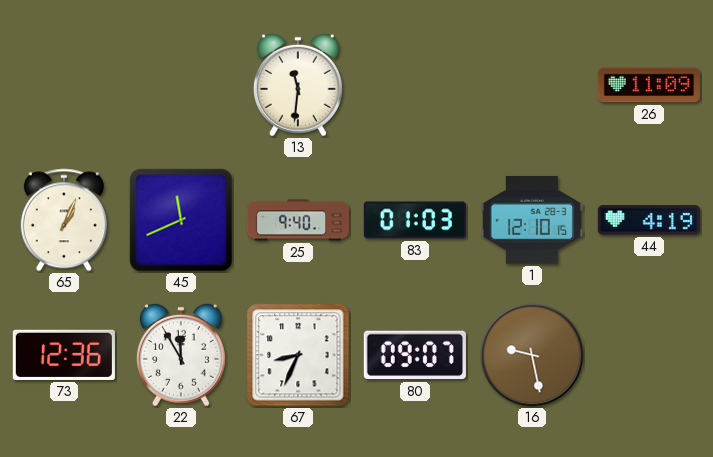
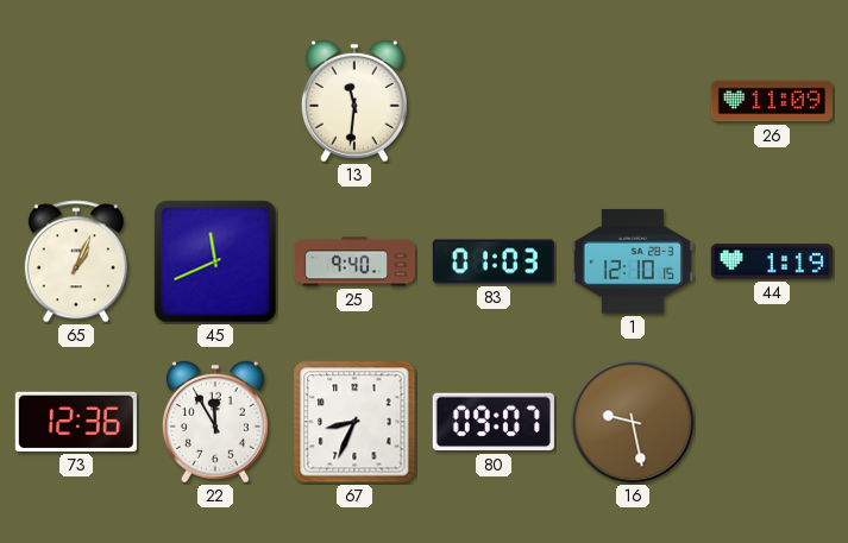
44: 4:19 -> 1:19 (772, 261)
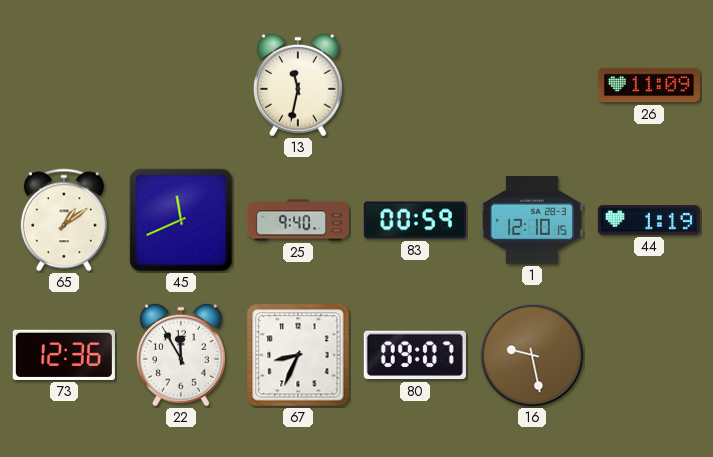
13: 11:31 -> 11:32 (298, 85)
65: 1:04 -> 1:09 (64, 220)
83: 01:03 -> 00:59 (415, 220)
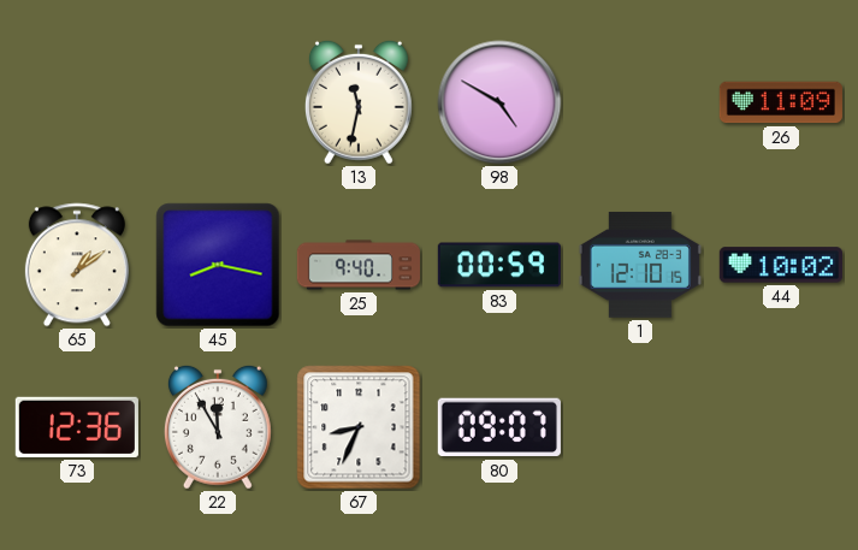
98: none -> 4:50 (499, 102)
45: 11:41 -> 8:17 (218, 265)
44: 1:19 -> 10:02 (781, 265)
16: 9:28 -> none (532, 355)
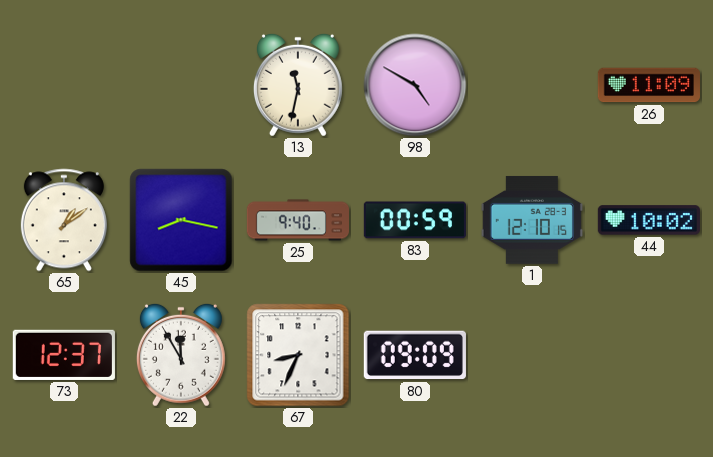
73: 12:36 -> 12:37 (64, 355)
80: 09:07 -> 09:09 (415, 355)
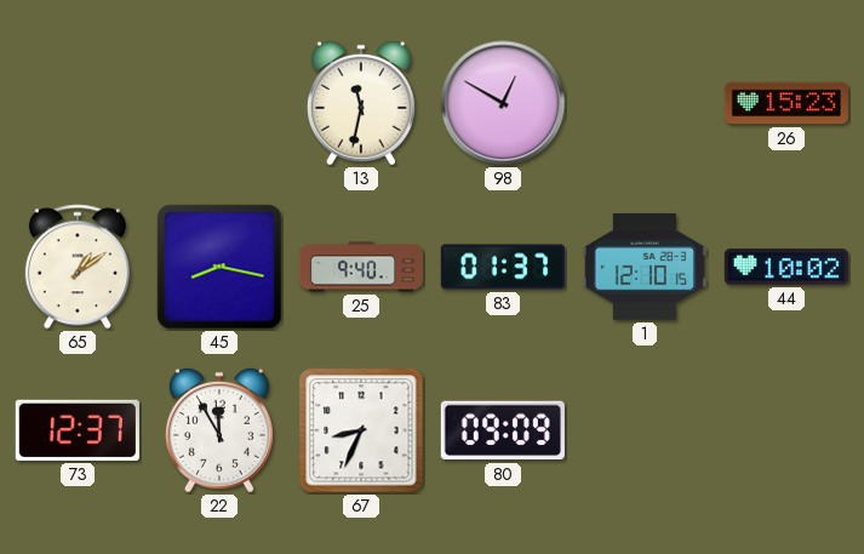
98: 4:50 -> 12:50 (503, 103)
26: 11:09 -> 15:23 (786, 103)
83: 00:59 -> 01:37 (503, 267)
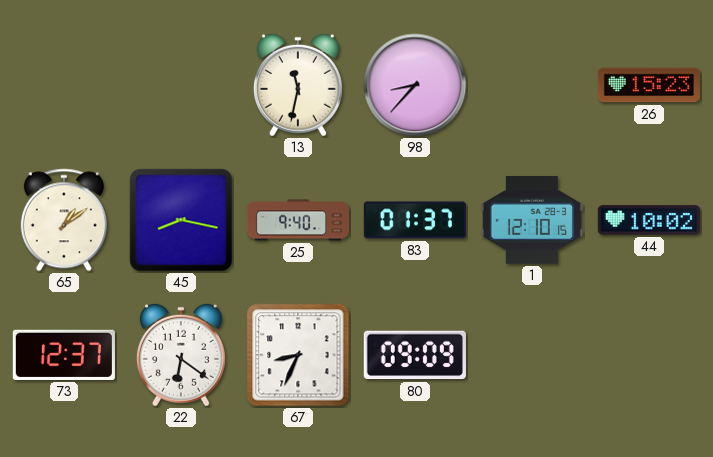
98: 12:50 -> 8:37 (415, 85)
22: 11:55 -> 6:21 (181, 355)
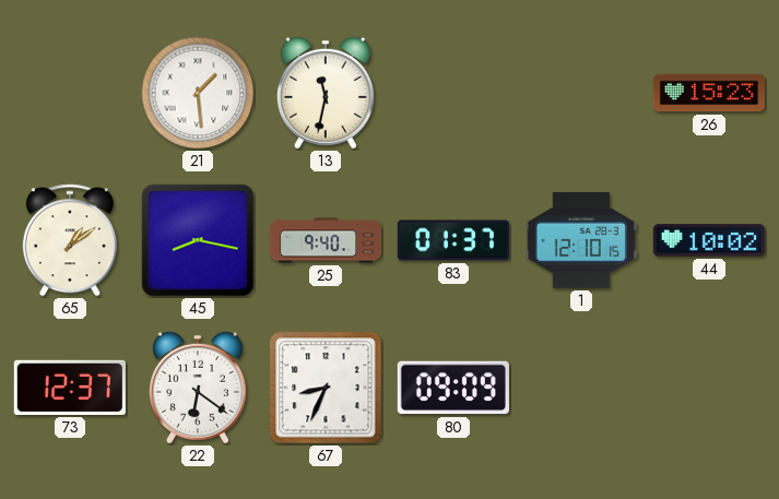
21: none -> 1:29 (198, 93)
98: 8:37 -> none (415, 85)
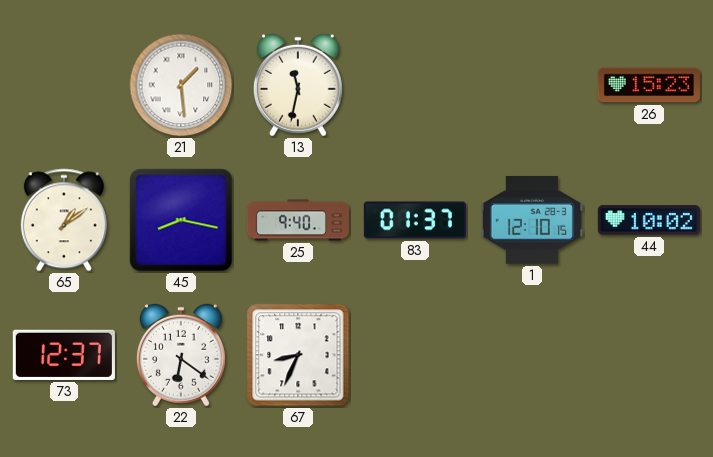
80: 09:09 -> none (453, 388)
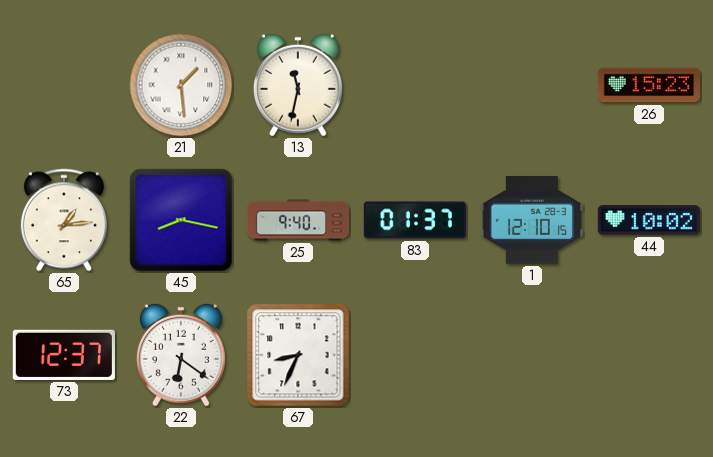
65: 1:09 -> 1:14 (64, 220)
